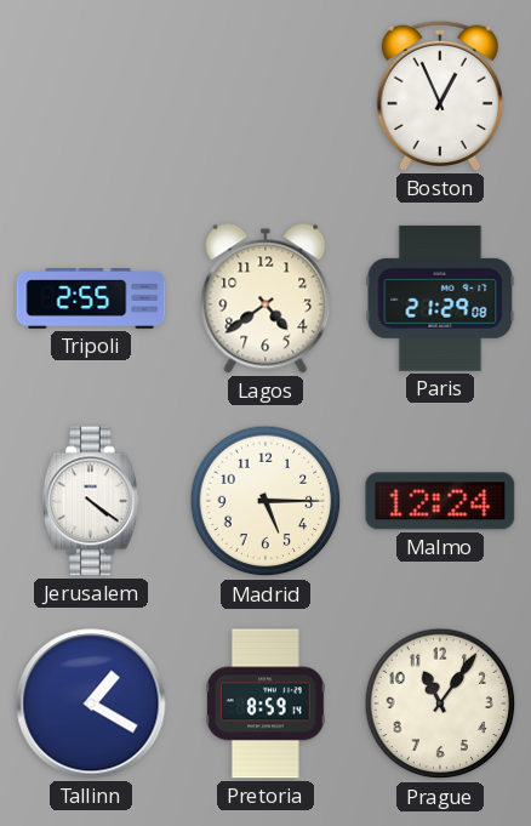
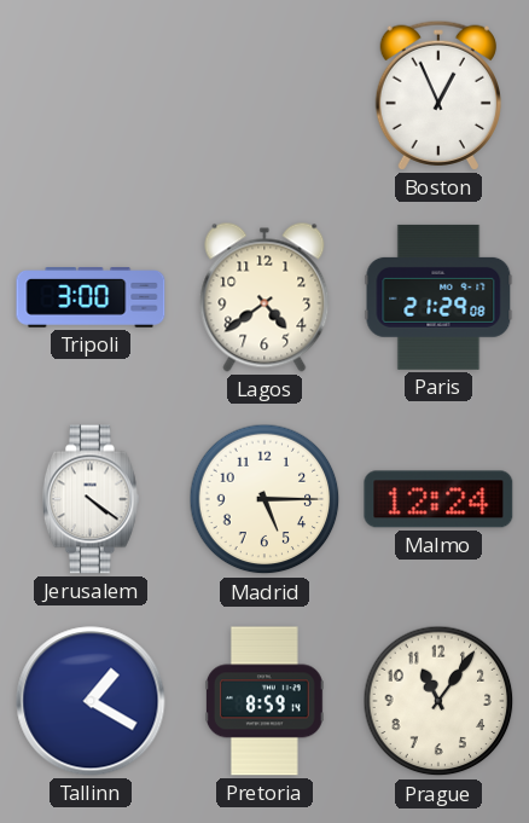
Tripoli: 2:55 -> 3:00 (91, 297)
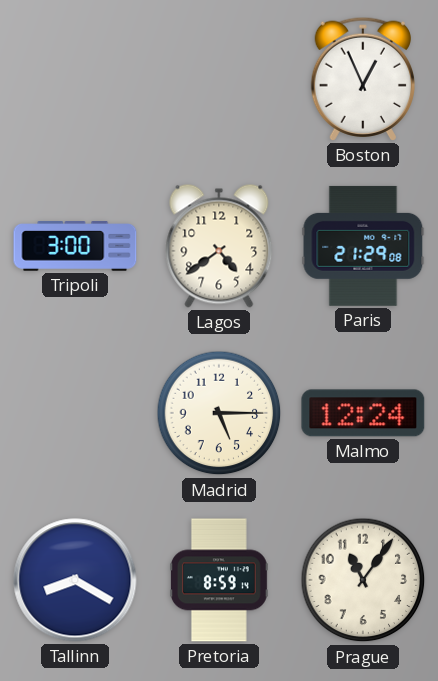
Jerusalem: 4:21 -> none (91, 499)
Tallinn: 1:20 -> 8:20 (75, 580)
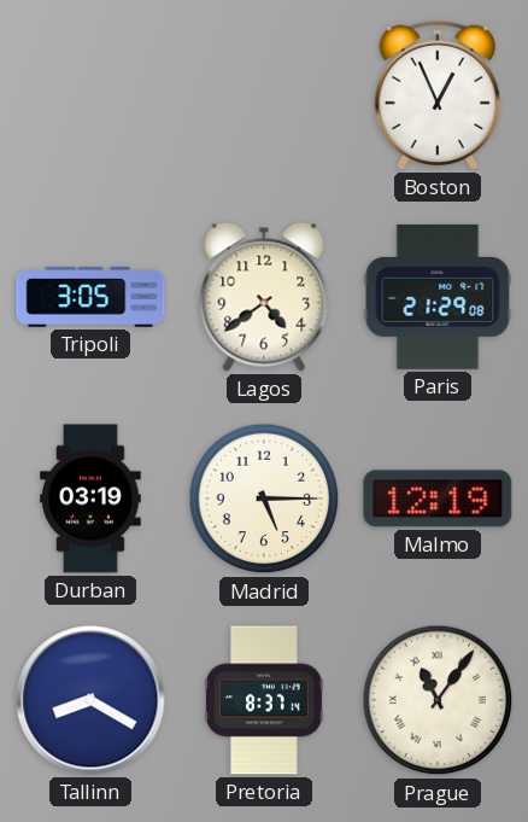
Tripoli: 3:00 -> 3:05 (90, 297)
Durban: none -> 03:19 (90, 499)
Malmo: 12:24 -> 12:19 (438, 499)
Pretoria: 8:59 -> 8:37 (264, 700)
Prague numerals: Arabic -> Roman (438, 700)
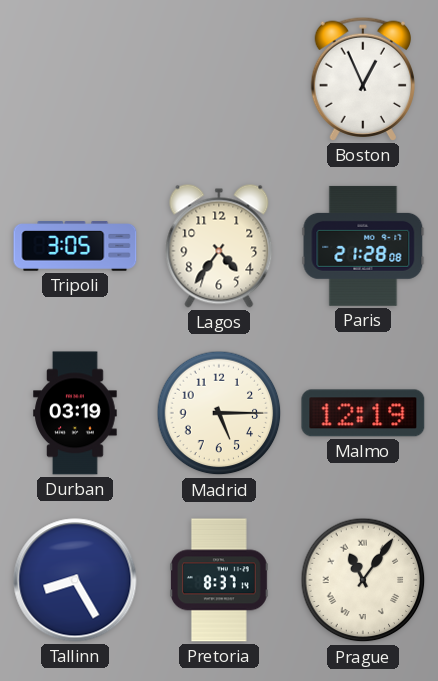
Lagos: 4:39 -> 4:36 (219, 246)
Paris: 21:29 -> 21:28 (363, 246)
Tallinn: 8:20 -> 8:25 (75, 580)
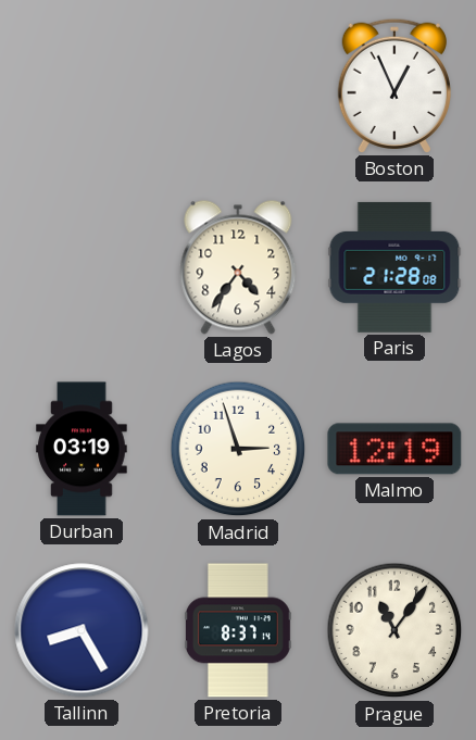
Tripoli: 3:05 -> none (75, 246)
Madrid: 5:15 -> 2:57 (238, 449)
Prague numerals: Roman -> Arabic (394, 630)
